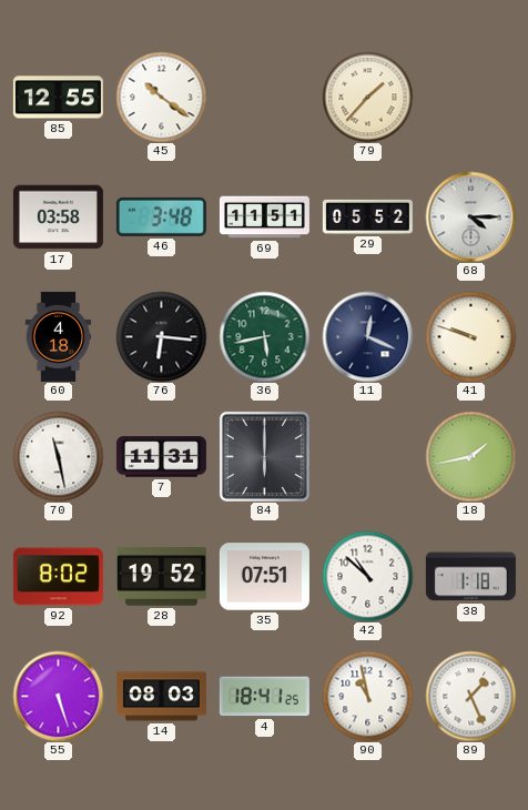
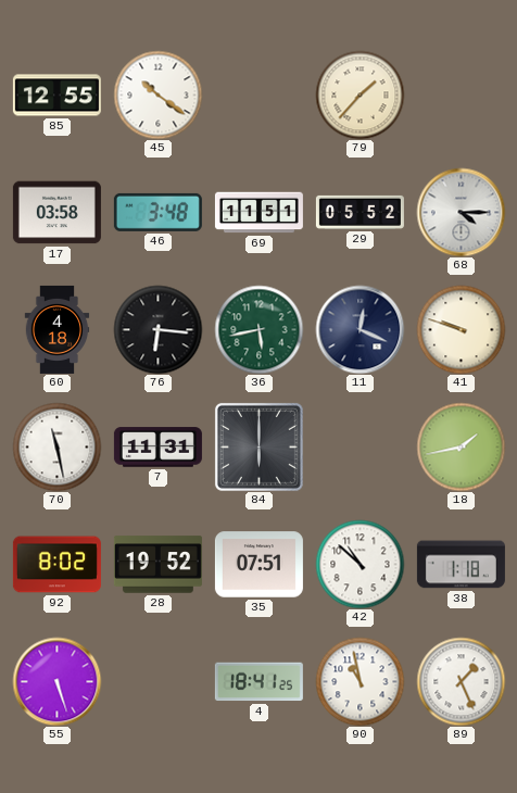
14: 08:03 -> none (161, 697)
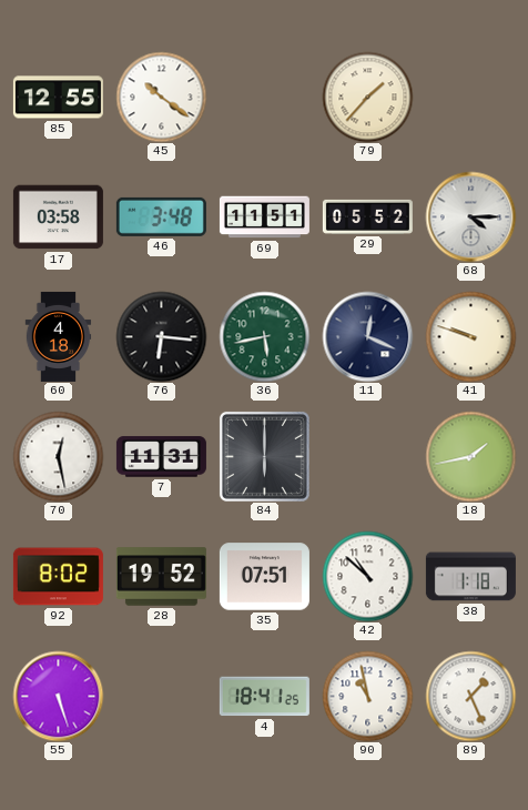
70: 11:28 -> 12:28 (58, 456)
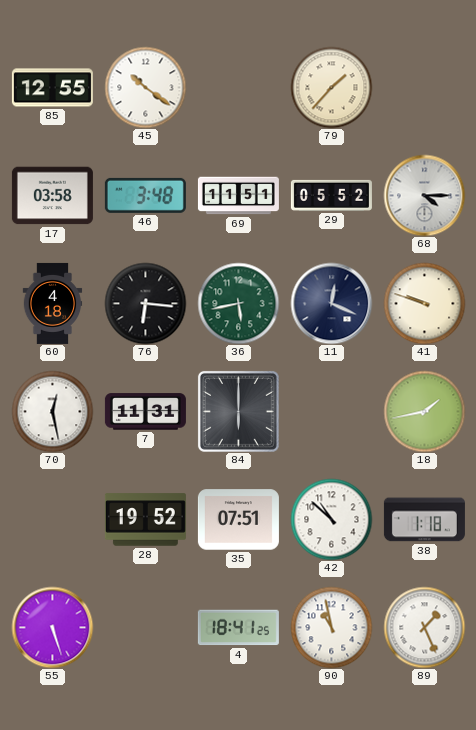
92: 8:02 -> none (58, 577)
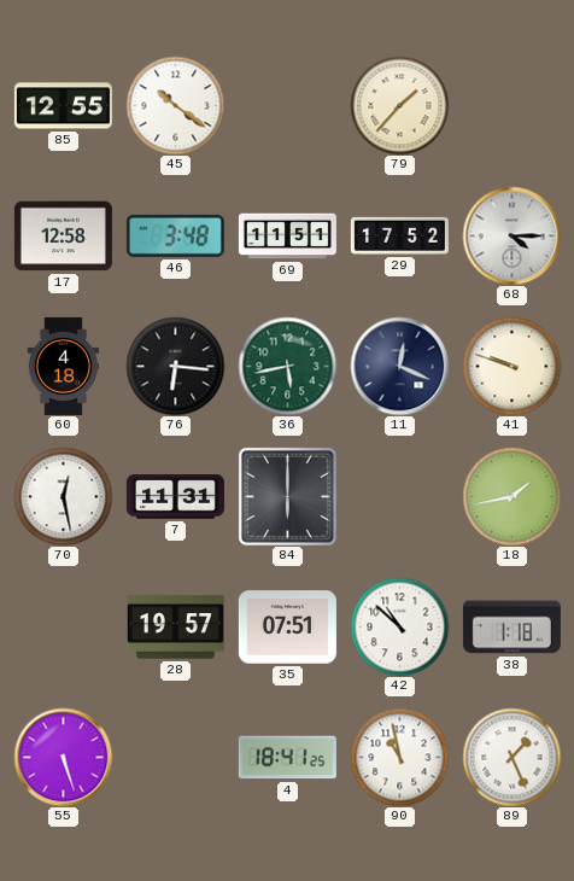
17: 03:58 -> 12:58 (63, 237)
29: 05:52 -> 17:52 (399, 235)
28: 19:52 -> 19:57 (175, 628)
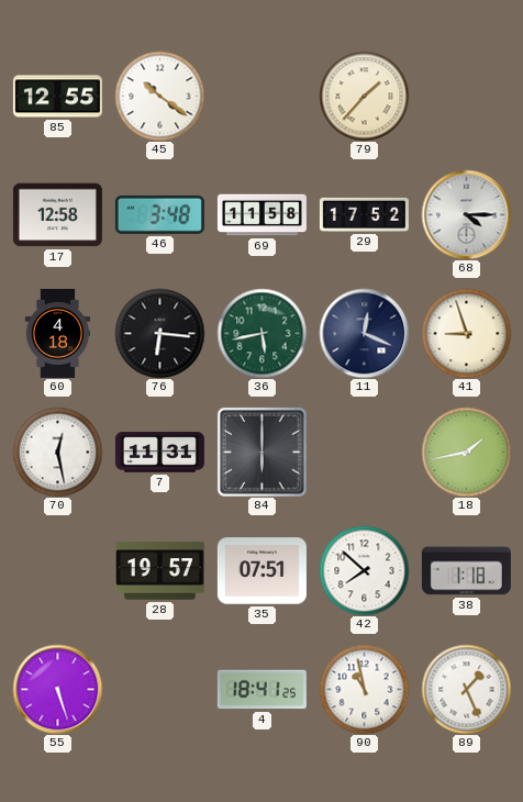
69: 11:51 -> 11:58 (261, 215)
41: 9:48 -> 8:57 (466, 333)
42: 10:52 -> 7:52 (364, 570)
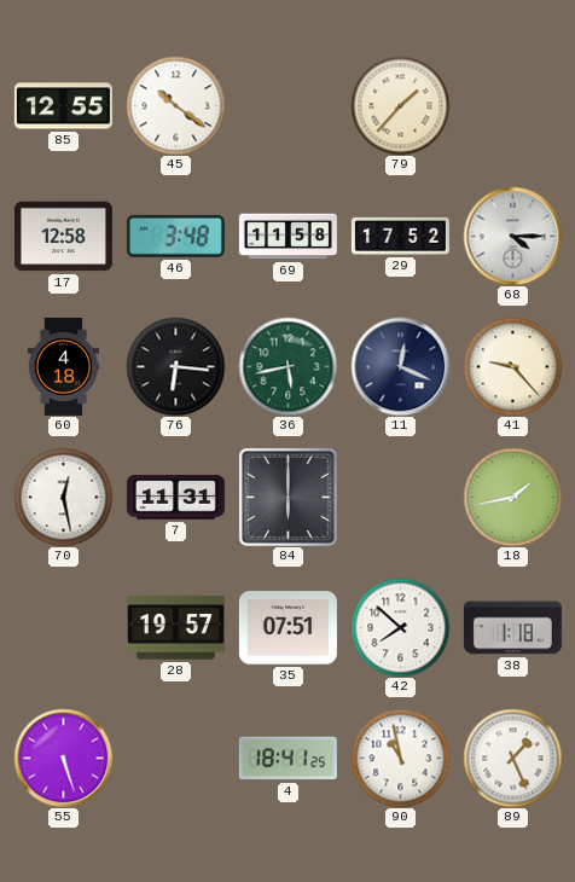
41: 8:57 -> 9:23 (512, 366)
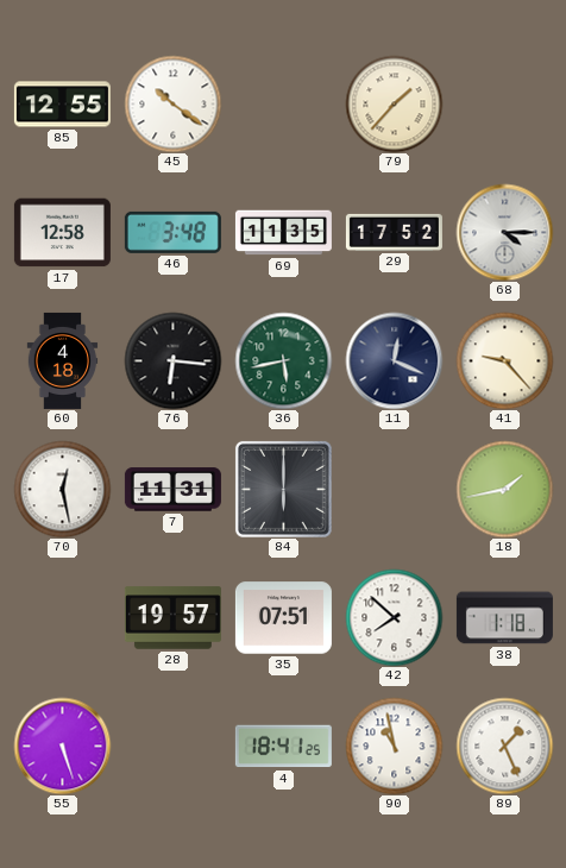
69: 11:58 -> 11:35 (283, 233)
